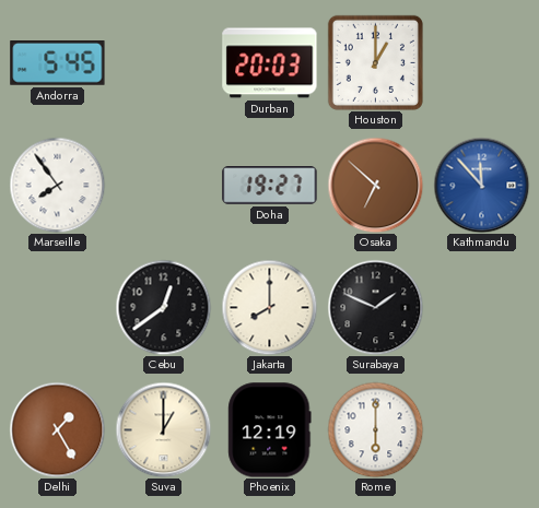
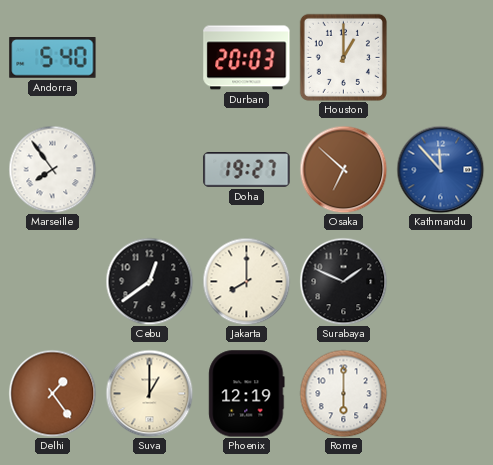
Andorra: 5:45 -> 5:40 (53, 58)
Delhi: 1:25 -> 1:24 (52, 393)
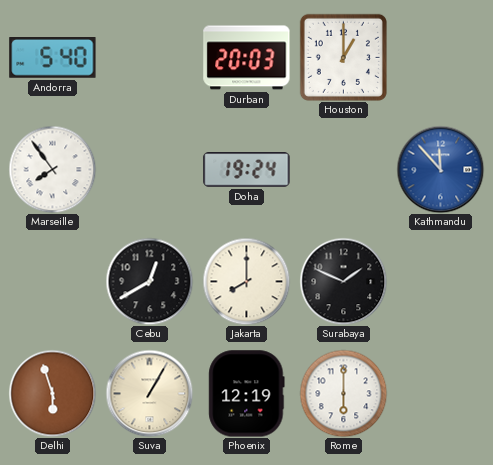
Doha: 19:27 -> 19:24 (247, 170)
Osaka: 6:52 -> none (343, 169)
Cebu: 12:39 -> 12:40 (149, 281)
Delhi: 1:24 -> 5:57 (52, 393)
Suva: 1:00 -> 1:05 (149, 393)
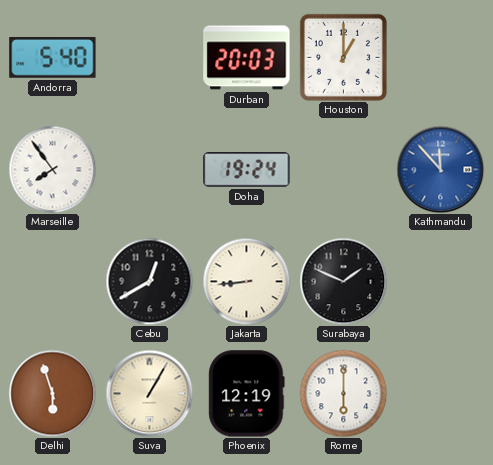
Jakarta: 8:00 -> 8:44 (246, 281)
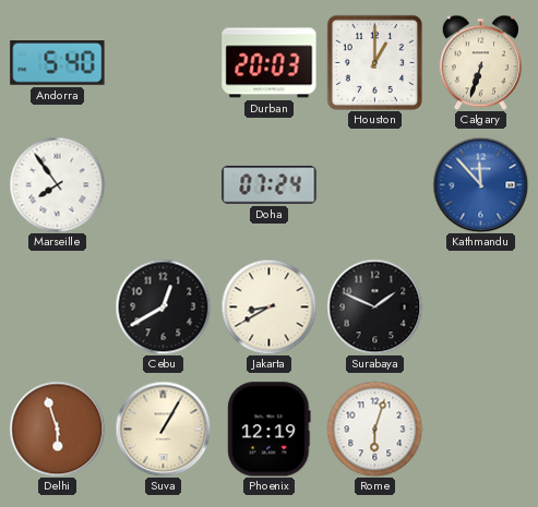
Calgary: none -> 6:33 (480, 62)
Doha: 19:24 -> 07:24 (270, 185)
Jakarta: 8:44 -> 8:40 (268, 306)
Rome: 6:00 -> 6:03 (374, 428)
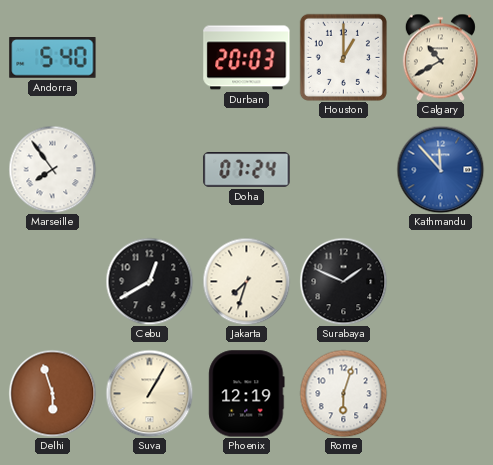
Calgary: 6:33 -> 10:40 (440, 57)
Jakarta: 8:40 -> 7:33 (246, 281)
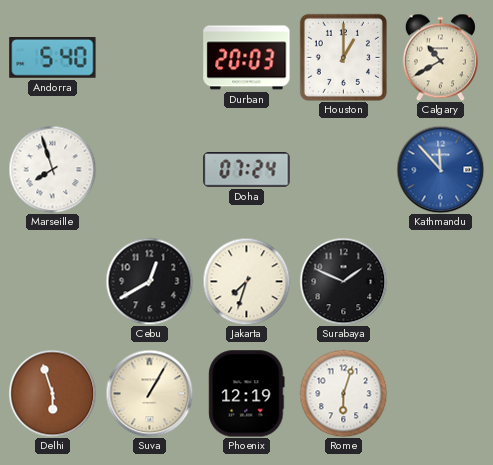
Marseille: 7:54 -> 7:57 (52, 169)
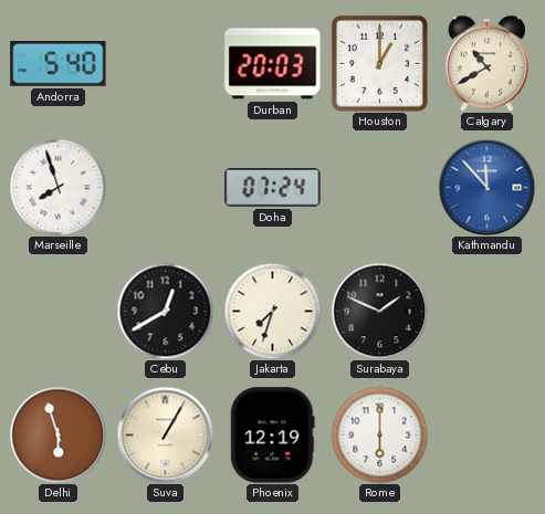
Rome: 6:03 -> 6:00 (379, 434)
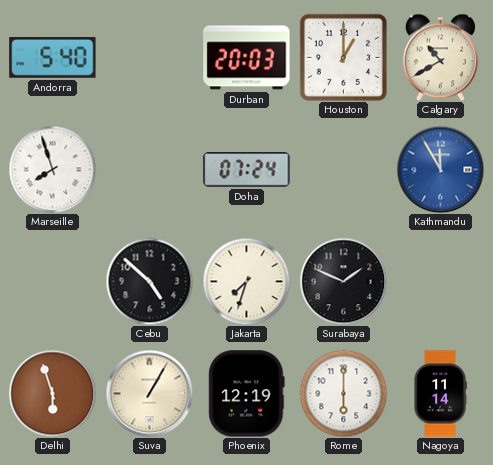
Kathmandu: 11:53 -> 11:55 (440, 169)
Cebu: 12:40 -> 4:52 (149, 281)
Nagoya: none -> 11:14 (440, 394)
